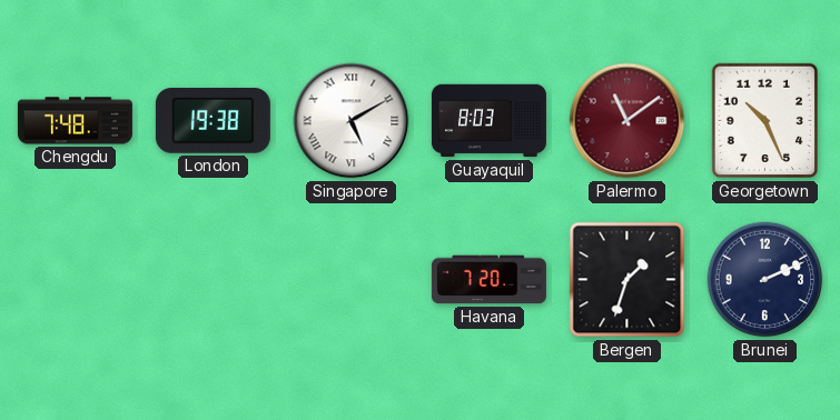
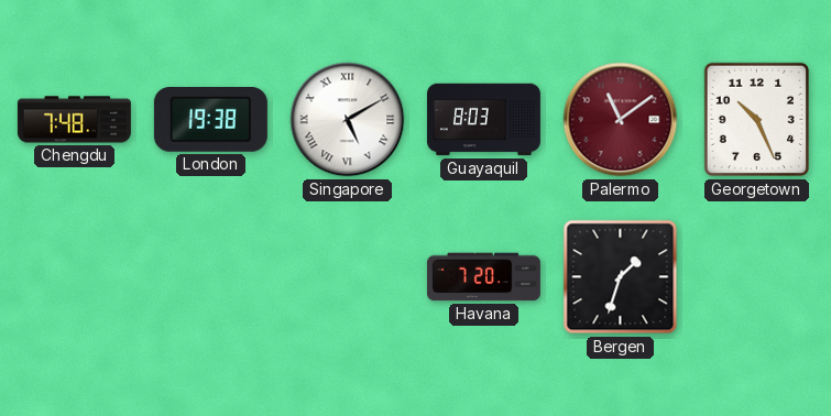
Brunei: 2:11 -> none (765, 280)
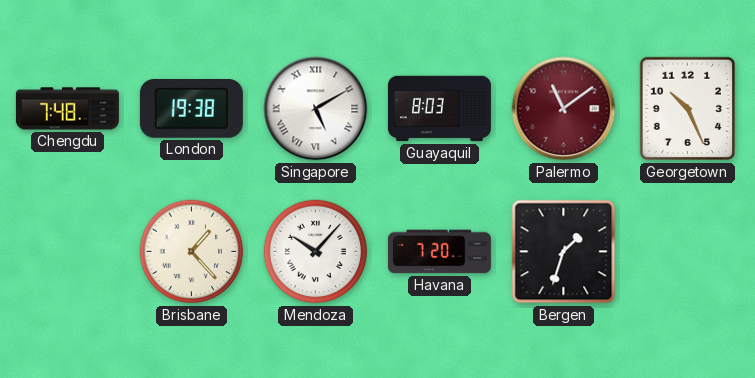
Brisbane: none -> 1:23 (192, 252)
Mendoza: none -> 10:07 (316, 252)
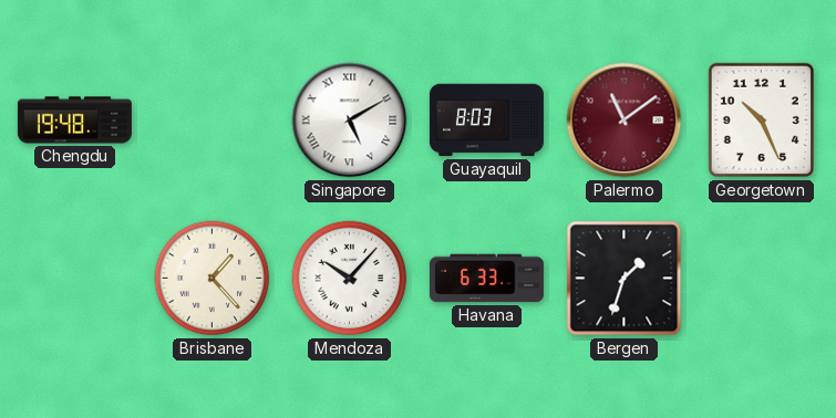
Chengdu: 7:48 -> 19:48 (74, 121)
London: 19:38 -> none (191, 109)
Havana: 7:20 -> 6:33 (486, 279)
